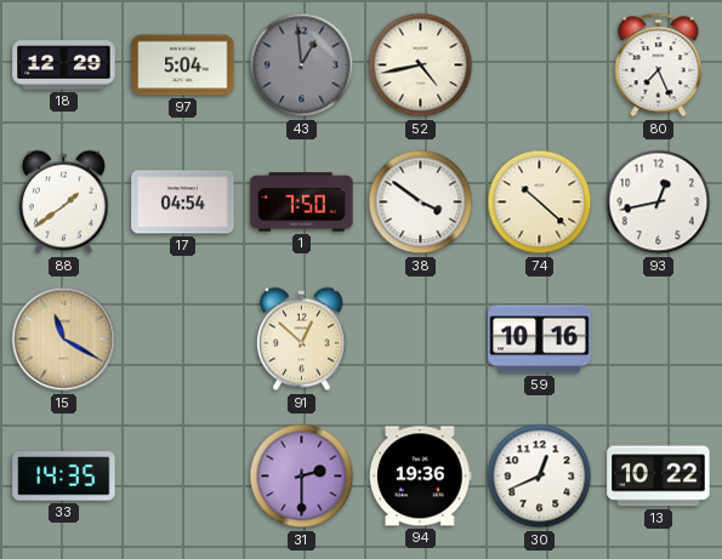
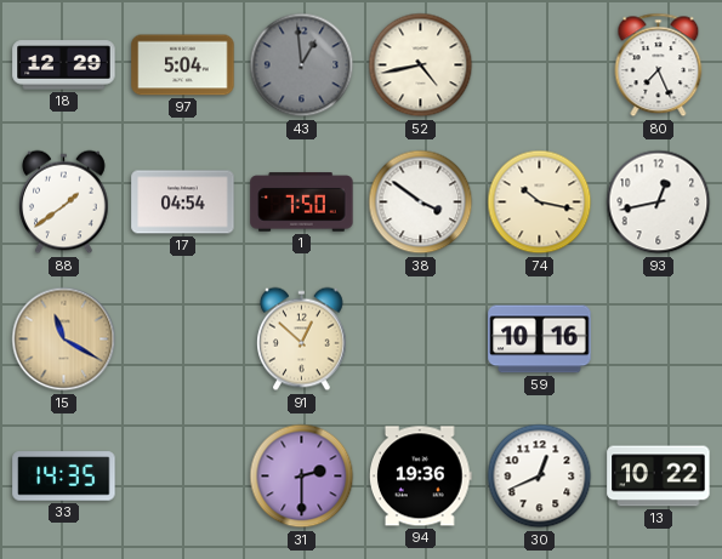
74: 10:22 -> 10:17 (540, 203)
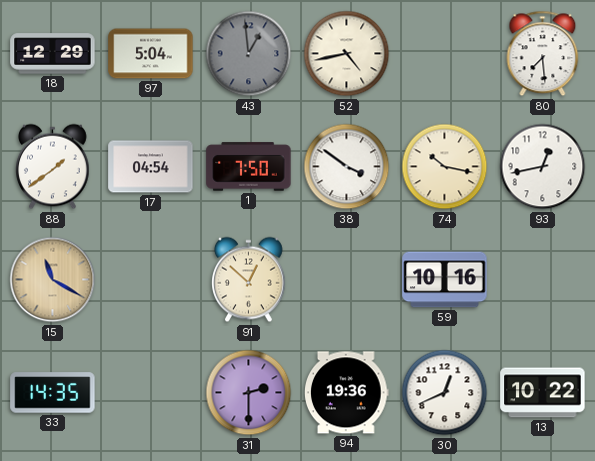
80: 7:26 -> 7:29 (543, 54)
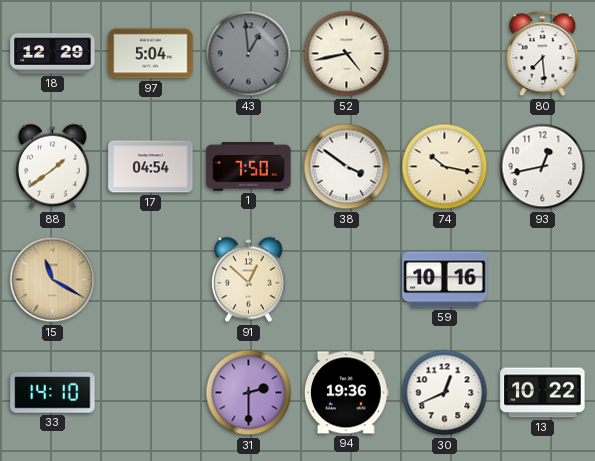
33: 14:35 -> 14:10 (53, 393)
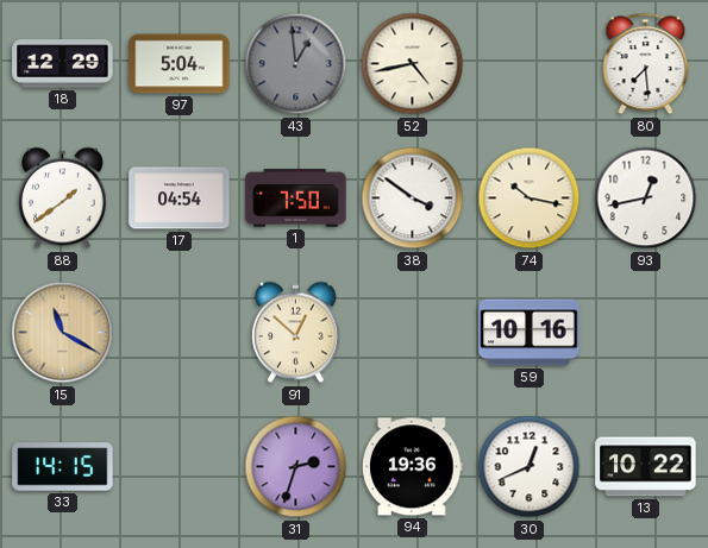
33: 14:10 -> 14:15 (63, 467)
31: 2:30 -> 2:33 (296, 467)
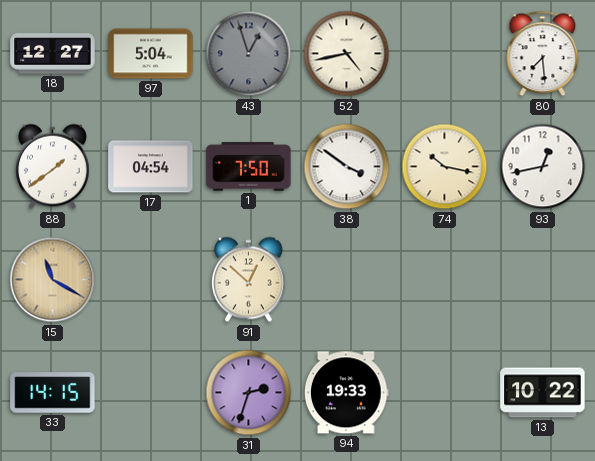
18: 12:29 -> 12:27 (53, 54)
43: 12:59 -> 12:57 (249, 54)
59: 10:16 -> none (530, 333)
94: 19:36 -> 19:33 (347, 393)
30: 12:41 -> none (530, 467)
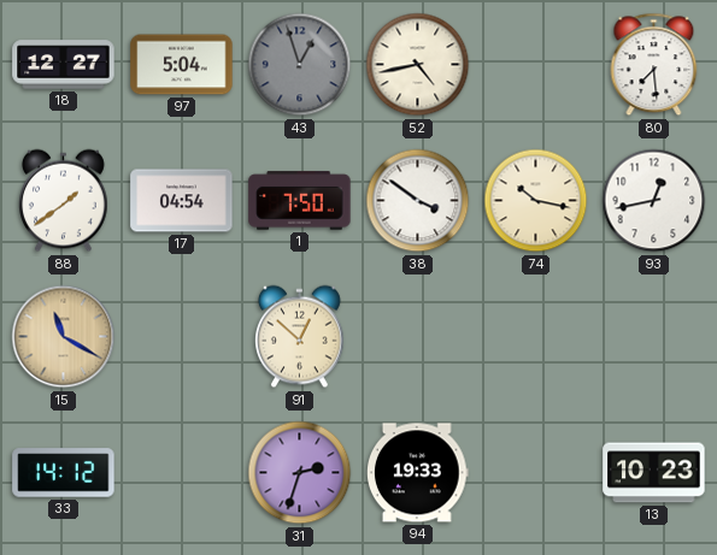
33: 14:15 -> 14:12 (64, 473)
13: 10:22 -> 10:23 (654, 473)
